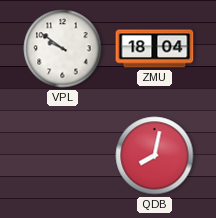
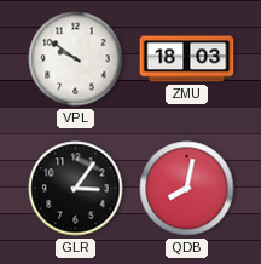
ZMU: 18:04 -> 18:03 (187, 59)
GLR: none -> 3:06 (76, 189)
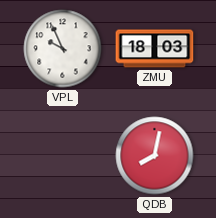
VPL: 9:51 -> 9:56 (63, 49)
GLR: 3:06 -> none (76, 189)
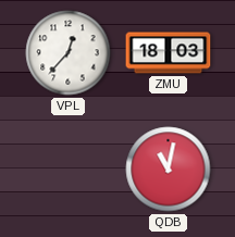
VPL: 9:56 -> 12:37 (69, 53)
QDB: 8:02 -> 11:02 (169, 170)
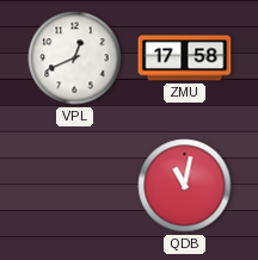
VPL: 12:37 -> 12:41 (75, 58)
ZMU: 18:03 -> 17:58 (185, 58)
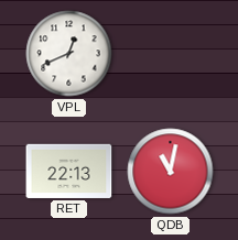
ZMU: 17:58 -> none (185, 58)
RET: none -> 22:13 (69, 171)
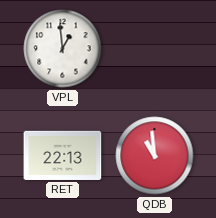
VPL: 12:41 -> 12:59 (63, 49)
QDB: 11:02 -> 10:59 (155, 156)
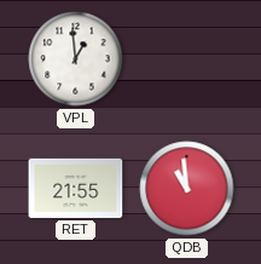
RET: 22:13 -> 21:55 (76, 188)
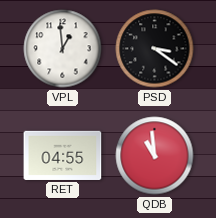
PSD: none -> 3:21 (155, 49)
RET: 21:55 -> 04:55 (63, 155)
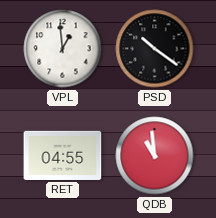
PSD: 3:21 -> 10:21 (155, 49)
